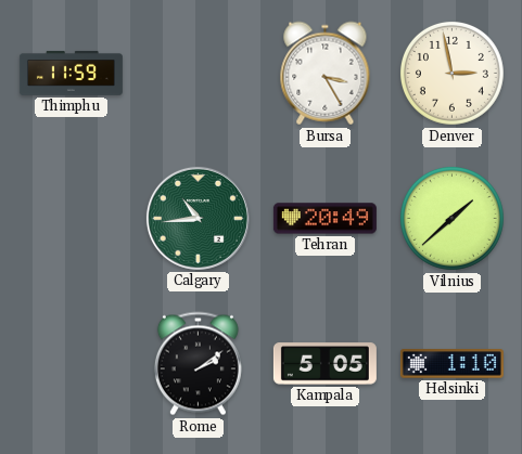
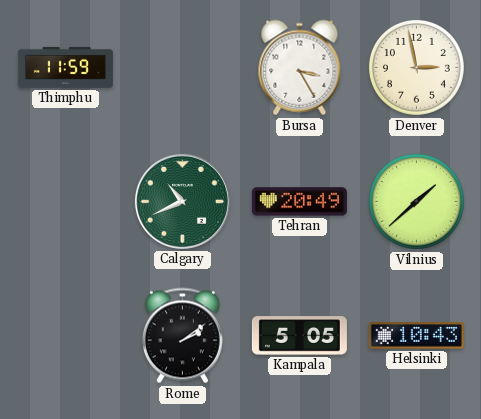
Calgary: 10:44 -> 10:41 (182, 201)
Helsinki: 1:10 -> 10:43 (416, 336)
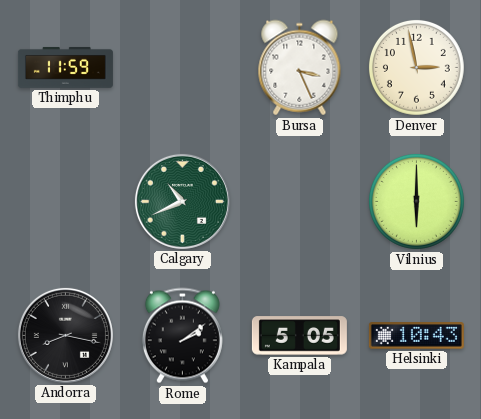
Bursa: 3:25 -> 3:26 (300, 68)
Tehran: 20:49 -> none (299, 202)
Vilnius: 1:38 -> 6:00 (416, 201)
Andorra: none -> 8:17 (65, 335)
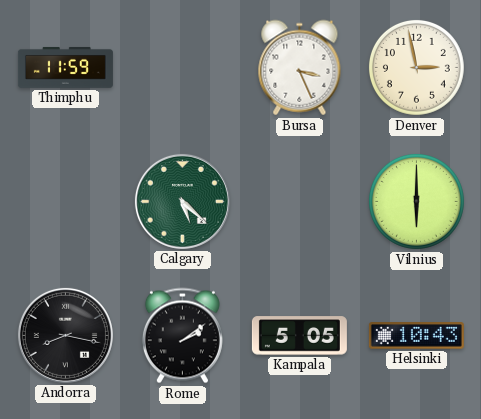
Calgary: 10:41 -> 5:22 (182, 201)
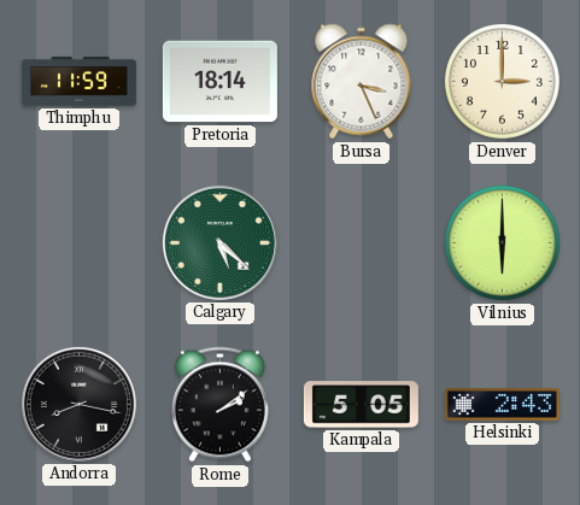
Pretoria: none -> 18:14 (219, 82)
Denver: 2:58 -> 3:00 (502, 81)
Helsinki: 10:43 -> 2:43 (502, 405)
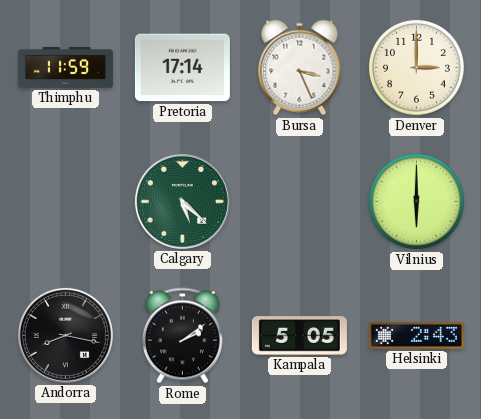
Pretoria: 18:14 -> 17:14 (182, 68)
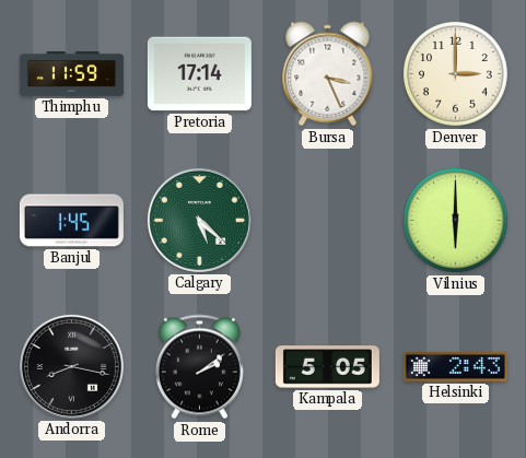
Banjul: none -> 1:45 (71, 221)
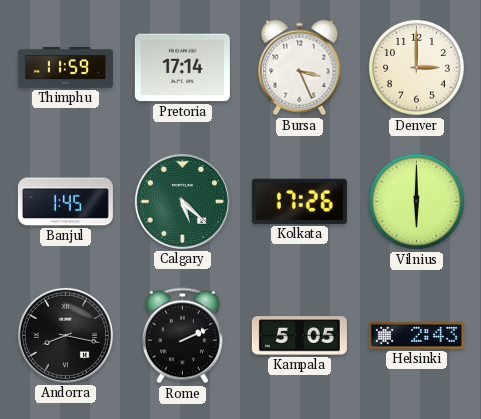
Kolkata: none -> 17:26 (299, 201)
Rome: 2:09 -> 2:11 (182, 336)
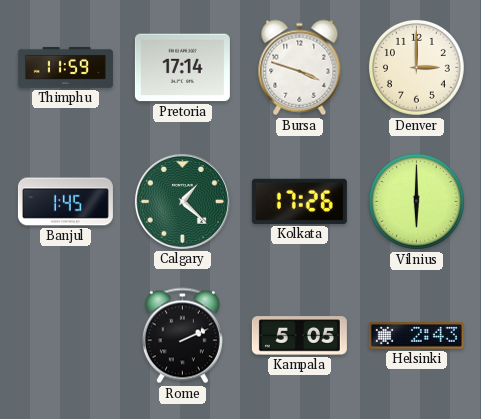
Bursa: 3:26 -> 3:48 (300, 68)
Calgary: 5:22 -> 1:22 (182, 201)
Andorra: 8:17 -> none (65, 335)
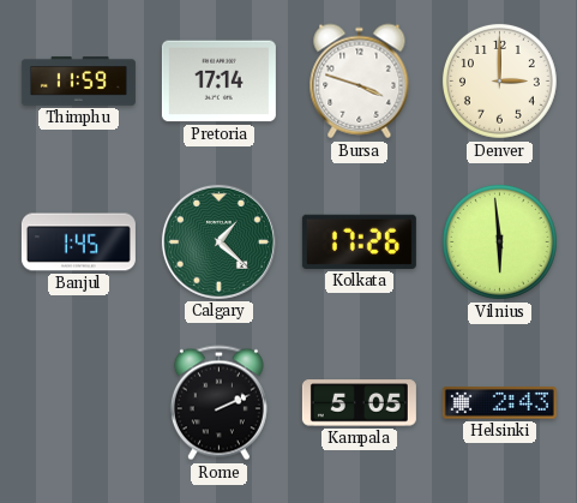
Vilnius: 6:00 -> 5:59 (499, 241)
